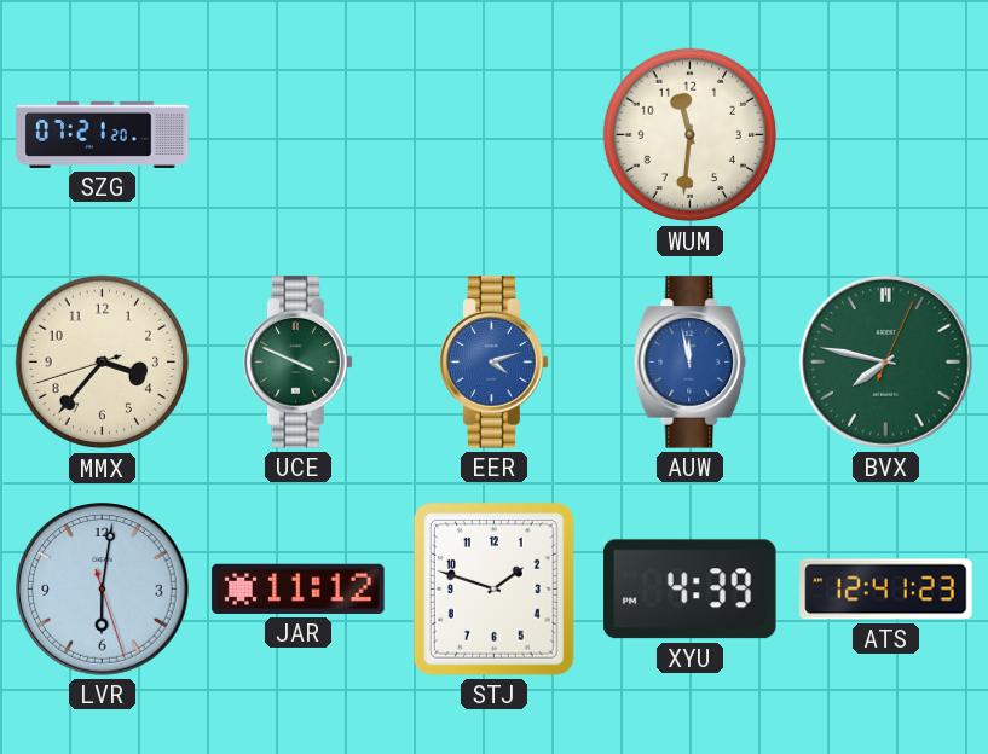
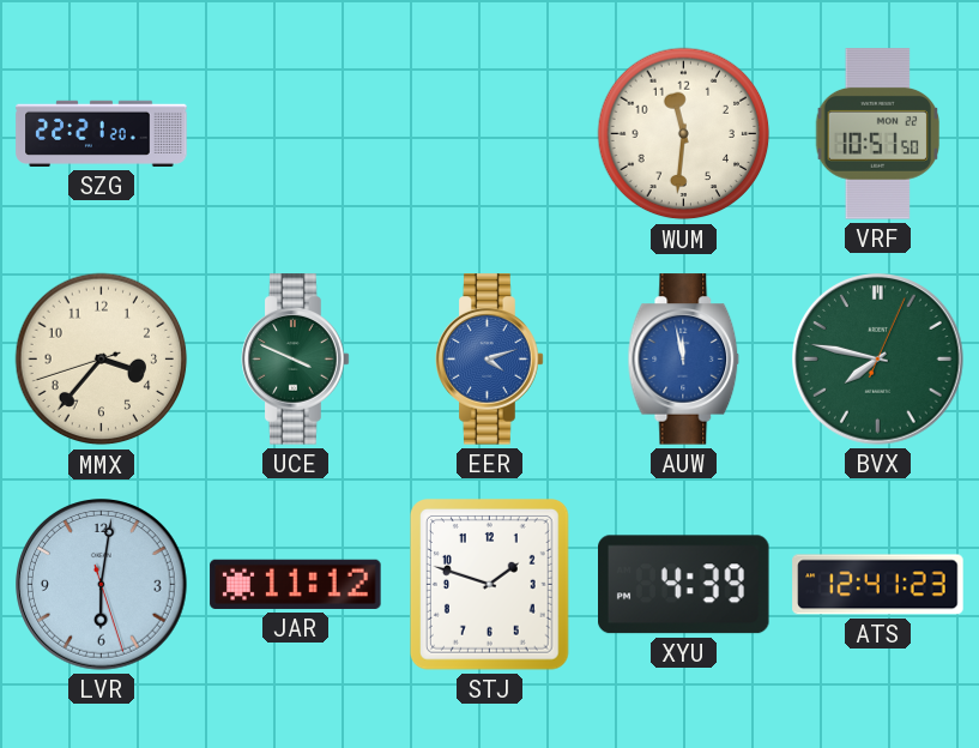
SZG: 07:21 -> 22:21 (102, 133)
VRF: none -> 10:51 (878, 134)
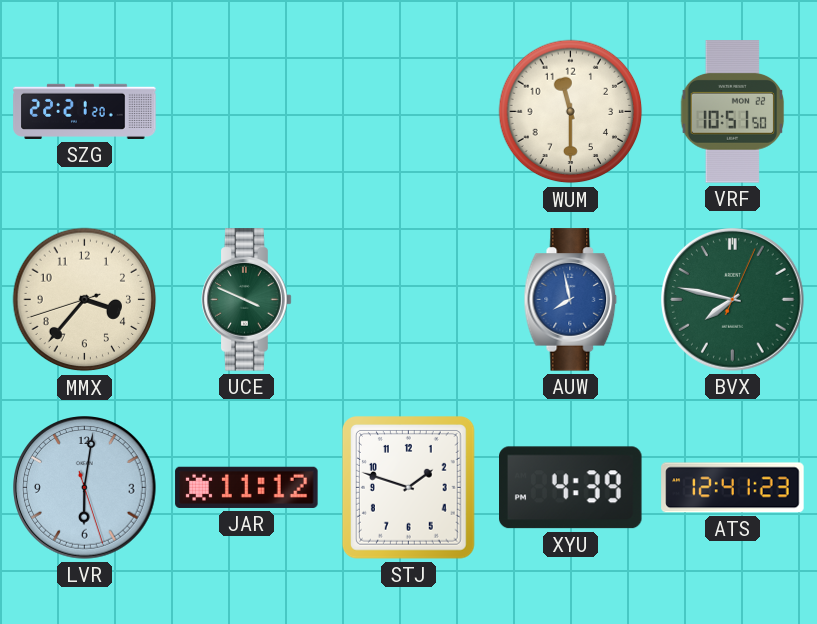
WUM: 11:31 -> 11:30 (571, 112)
EER: 4:12 -> none (490, 360)
AUW: 11:58 -> 7:58 (571, 300)
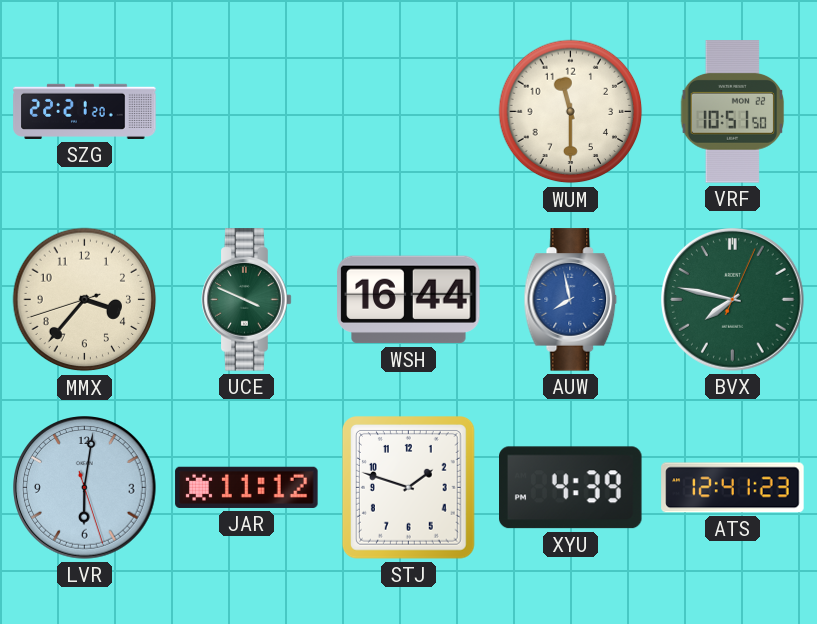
WSH: none -> 16:44 (409, 300)
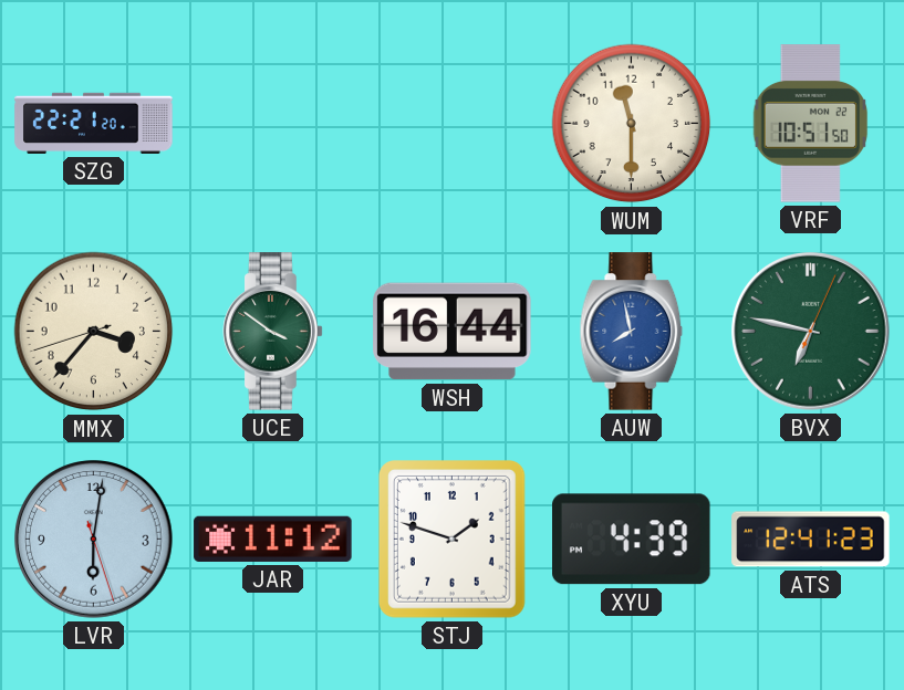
UCE: 3:49 -> 3:51 (273, 332)
BVX: 7:47 -> 6:47 (811, 332)
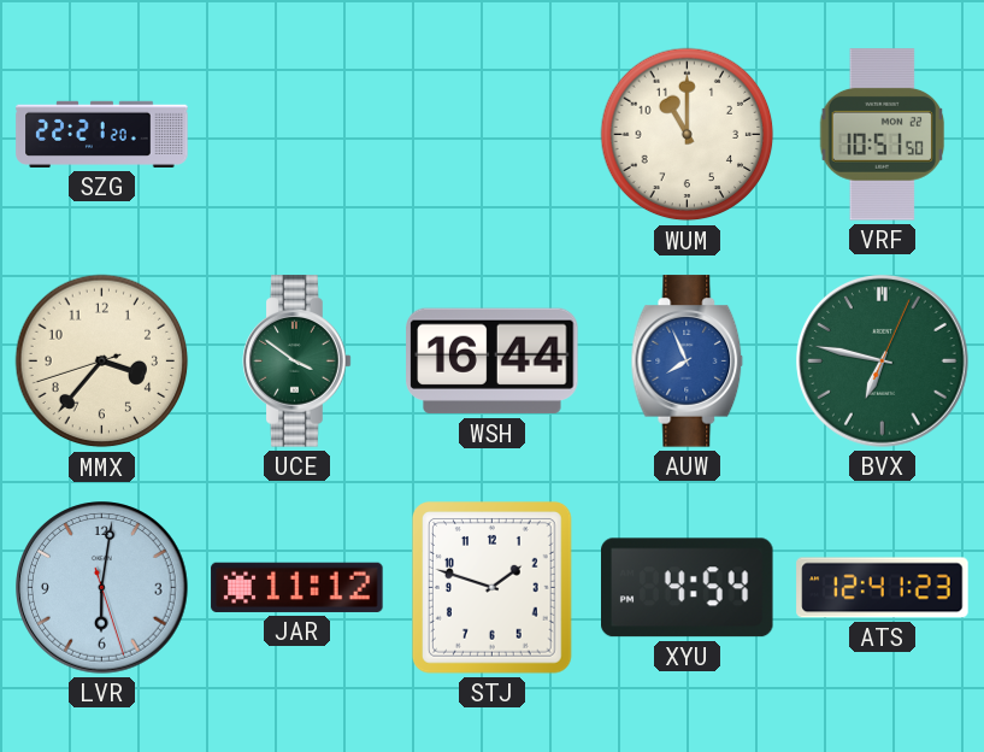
WUM: 11:30 -> 11:00 (688, 135)
AUW: 7:58 -> 7:56 (688, 362)
XYU: 4:39 -> 4:54 (688, 588)
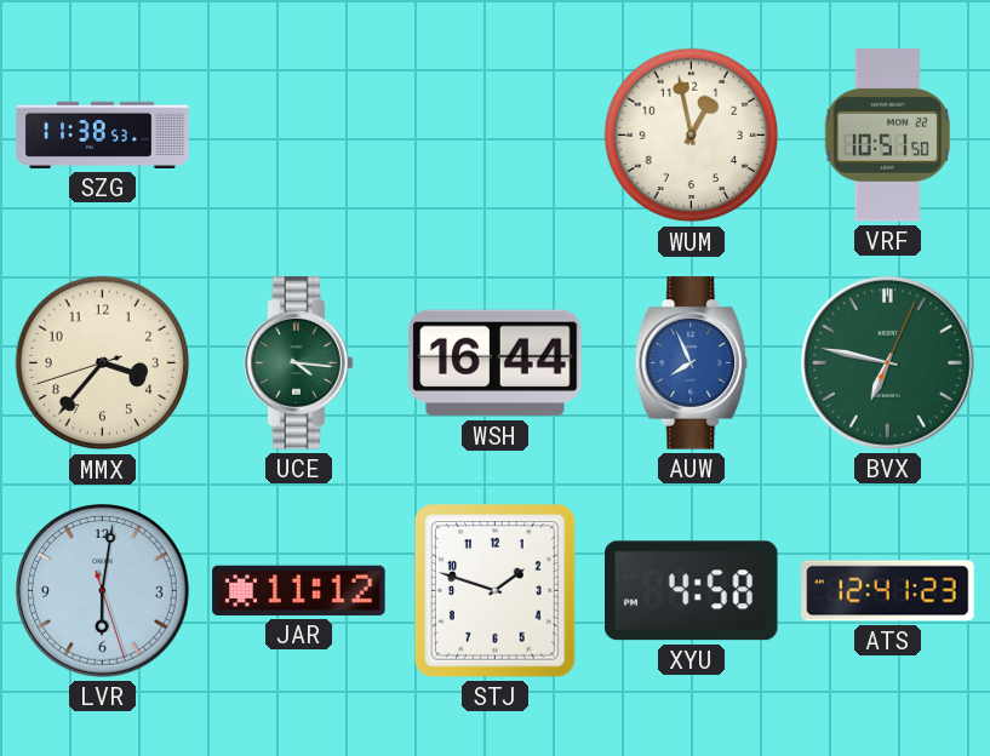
SZG: 22:21 -> 11:38 (103, 134)
WUM: 11:00 -> 12:58 (692, 136)
UCE: 3:51 -> 4:16 (299, 363)
XYU: 4:54 -> 4:58 (692, 591)
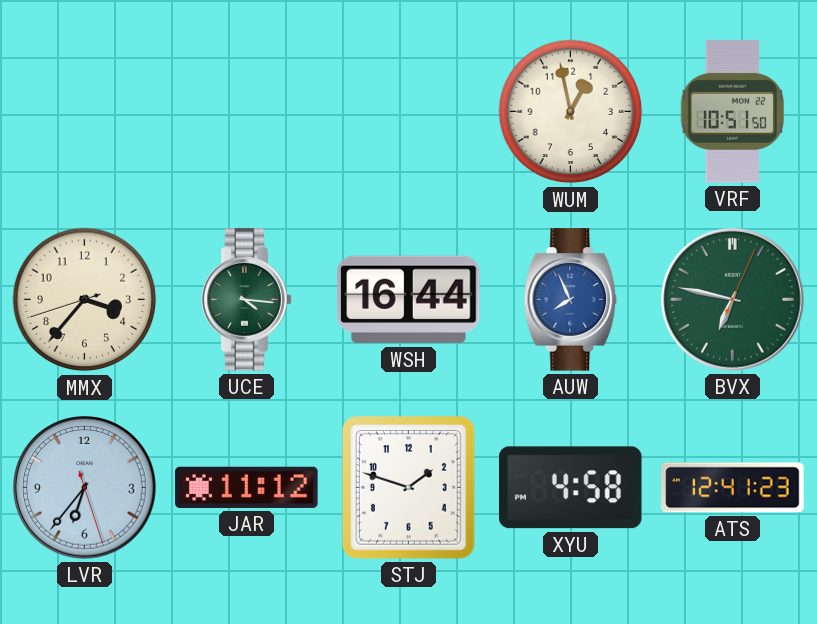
SZG: 11:38 -> none (103, 134)
LVR: 6:01 -> 6:36 (85, 488)
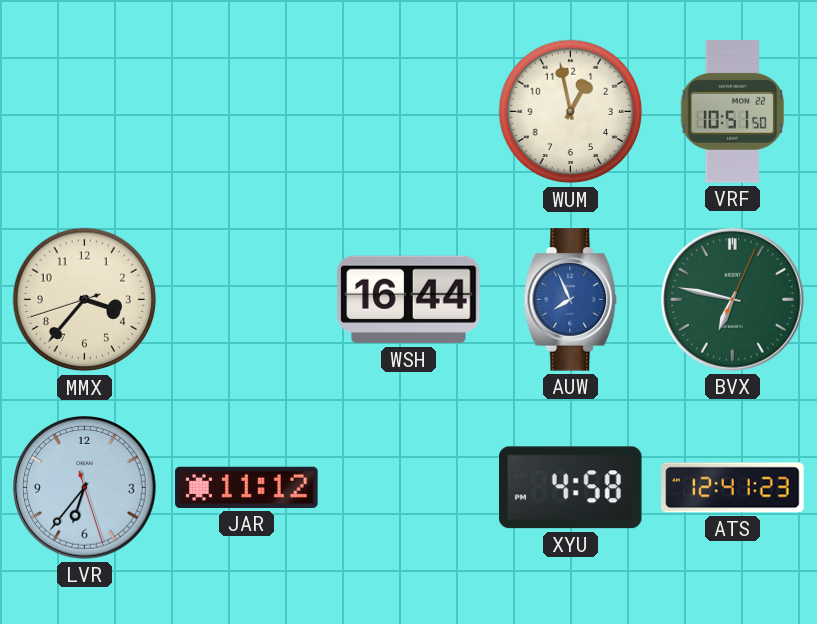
UCE: 4:16 -> none (247, 300)
STJ: 1:48 -> none (408, 488)
